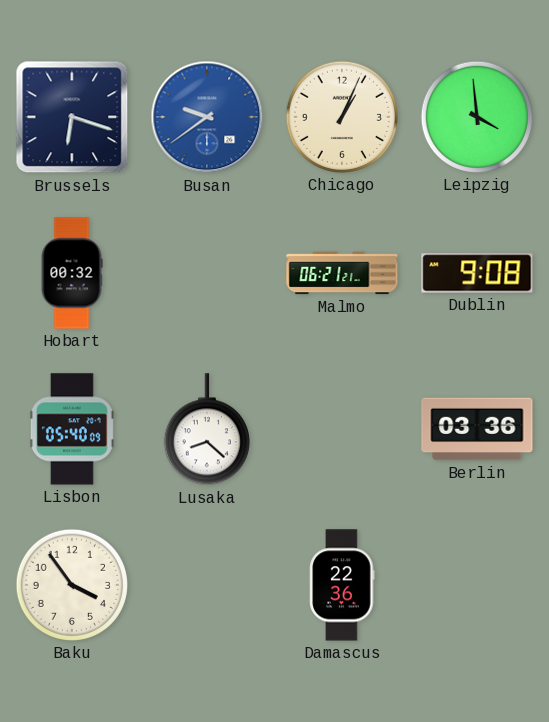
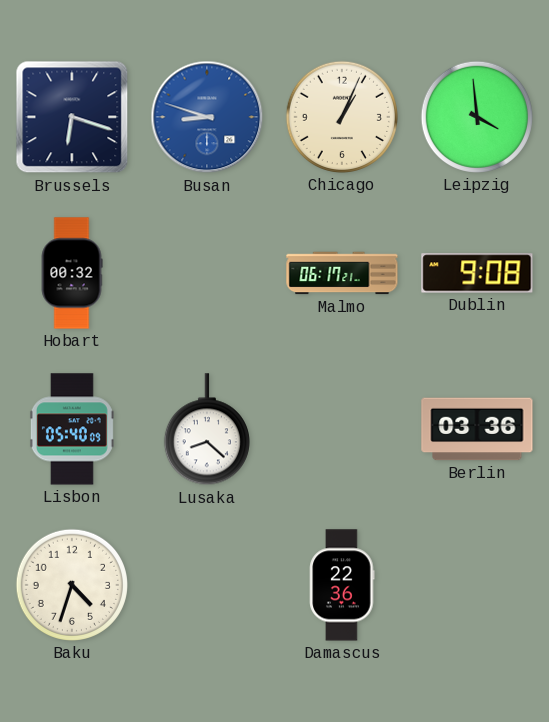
Busan: 9:39 -> 8:48 (207, 117)
Malmo: 06:21 -> 06:17 (342, 273)
Baku: 3:54 -> 4:33 (72, 585)
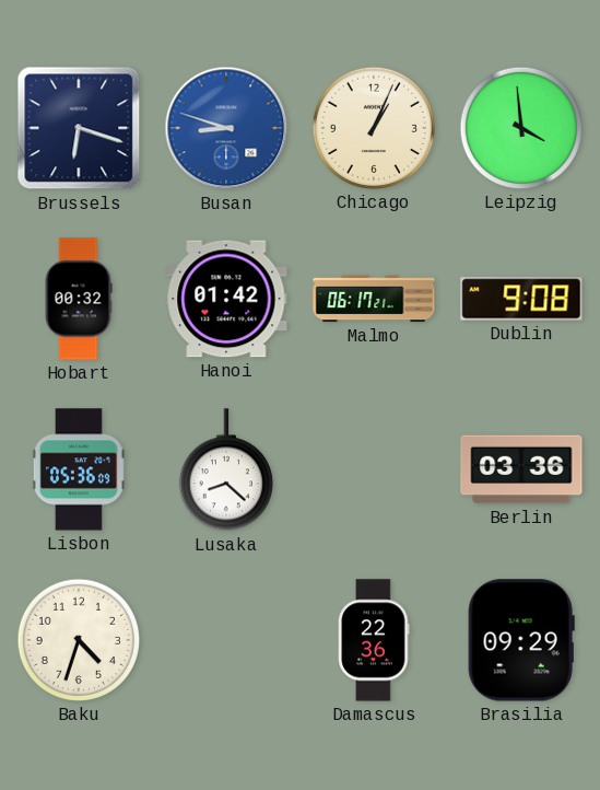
Hanoi: none -> 01:42 (226, 299)
Lisbon: 05:40 -> 05:36 (79, 469)
Brasilia: none -> 09:29 (521, 640)
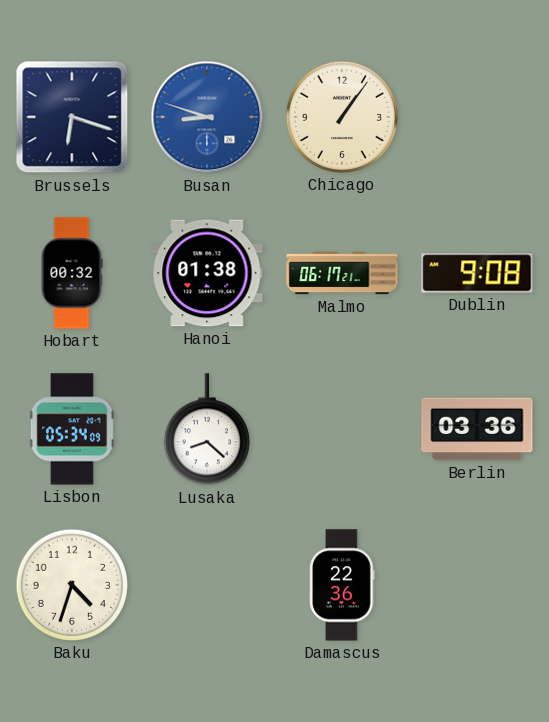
Chicago: 1:04 -> 1:06 (342, 117)
Leipzig: 3:59 -> none (521, 128)
Hanoi: 01:42 -> 01:38 (207, 273)
Lisbon: 05:36 -> 05:34 (72, 429)
Brasilia: 09:29 -> none (521, 640)
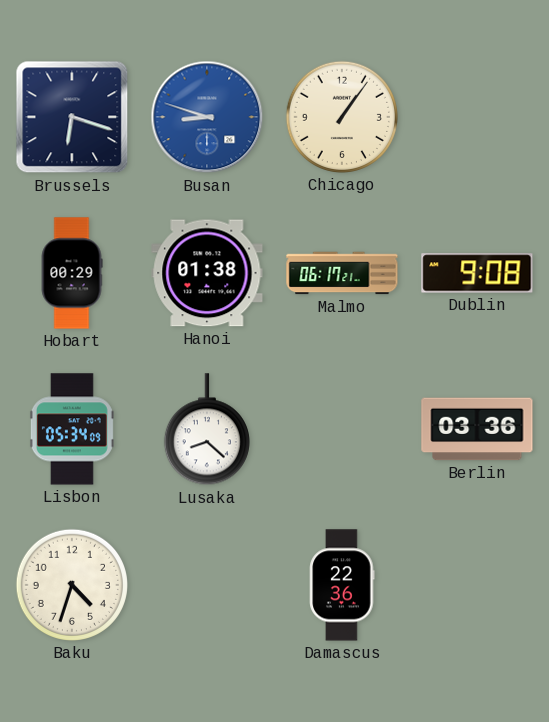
Hobart: 00:32 -> 00:29 (72, 273)
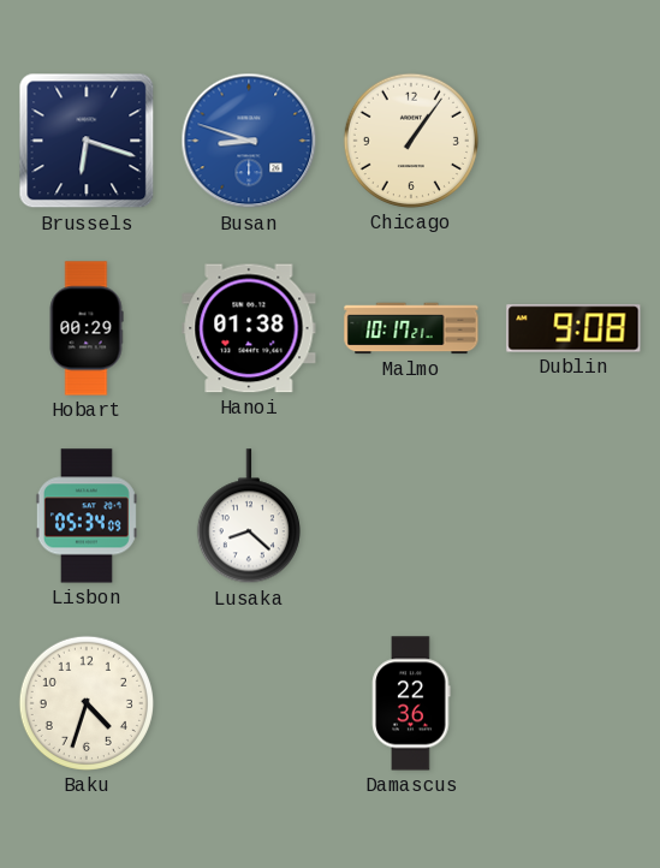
Malmo: 06:17 -> 10:17 (411, 328)
Berlin: 03:36 -> none (477, 429)
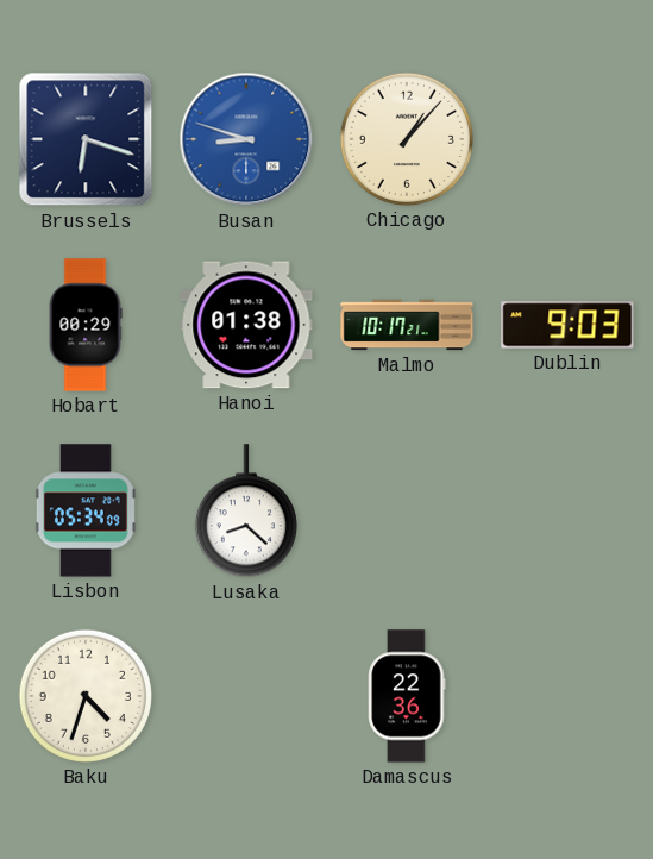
Chicago: 1:06 -> 1:07 (407, 139)
Dublin: 9:08 -> 9:03 (567, 325)
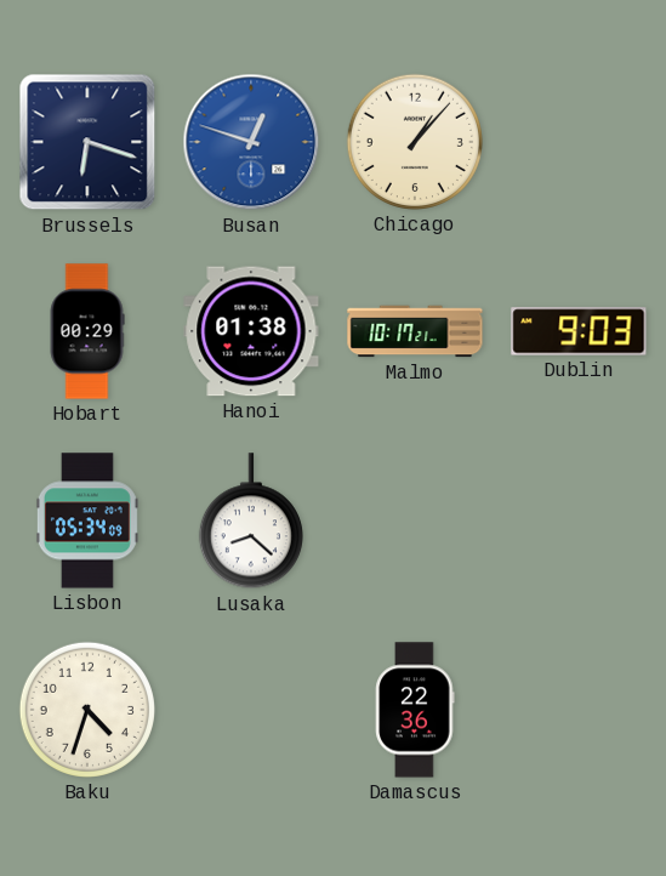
Busan: 8:48 -> 12:48 (251, 142)
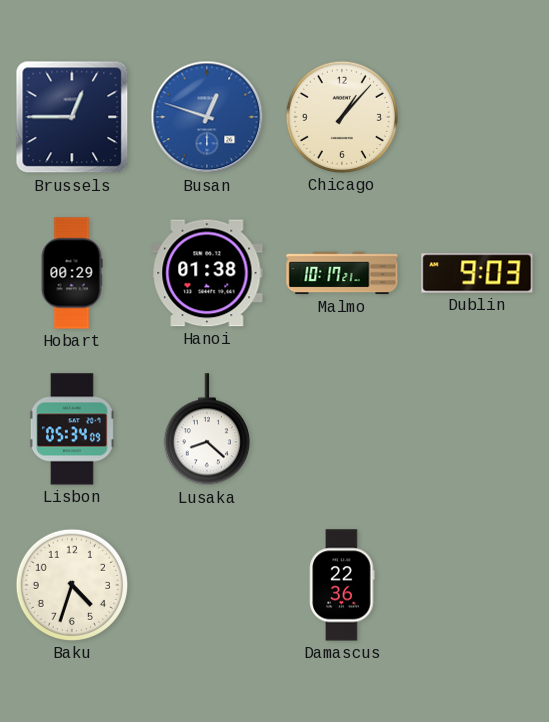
Brussels: 6:18 -> 12:45 (72, 117)
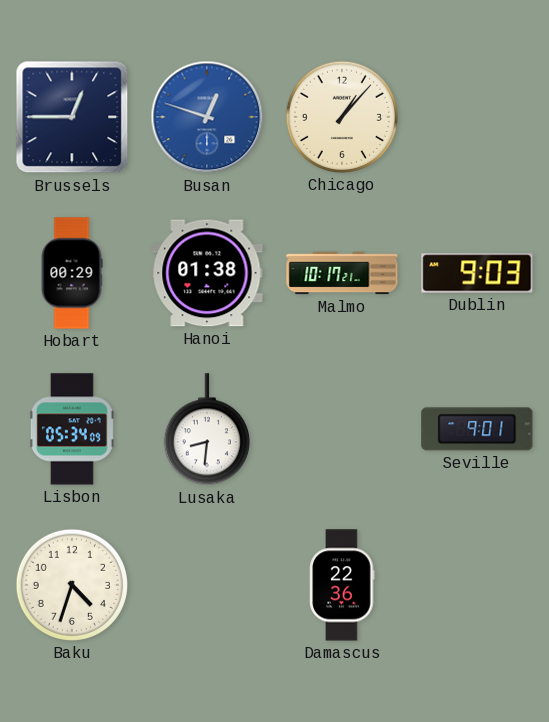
Lusaka: 8:22 -> 8:31 (207, 430)
Seville: none -> 9:01 (477, 429)
